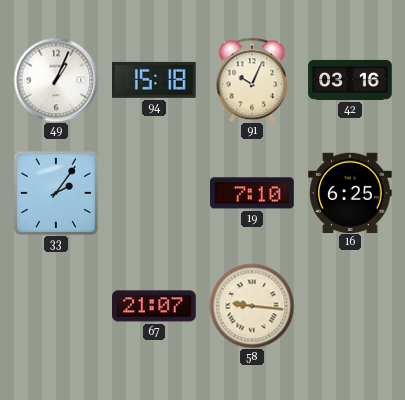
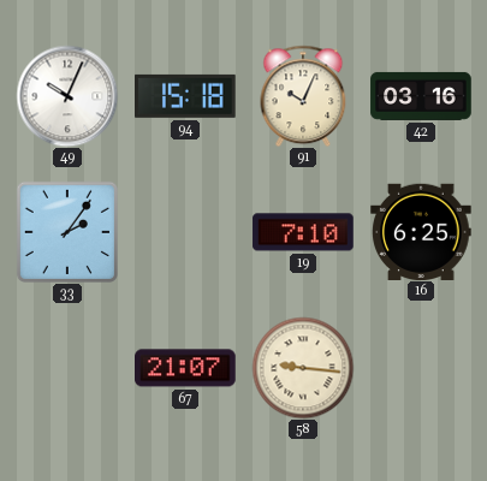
49: 1:04 -> 10:04 (67, 96)
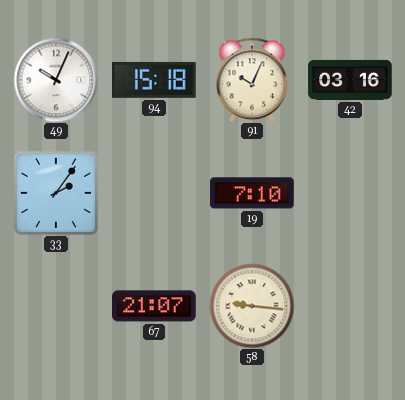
16: 6:25 -> none (421, 231)
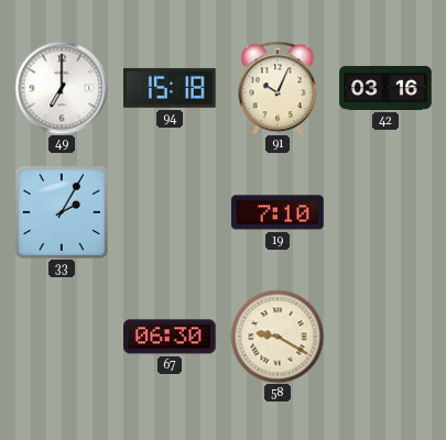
49: 10:04 -> 7:00 (62, 88)
33: 2:06 -> 2:05 (62, 212)
67: 21:07 -> 06:30 (170, 337)
58: 9:16 -> 9:20 (278, 337)
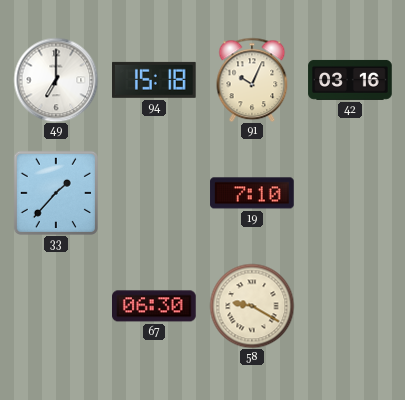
33: 2:05 -> 1:37 (56, 193)
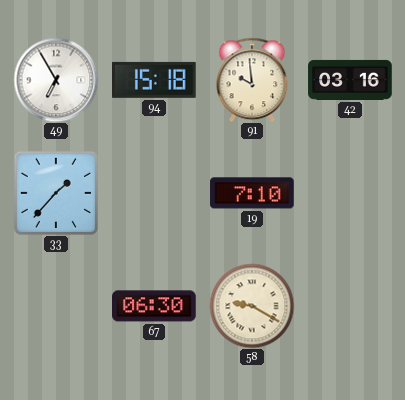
49: 7:00 -> 6:55 (56, 80)
91: 10:04 -> 9:59 (252, 80)
